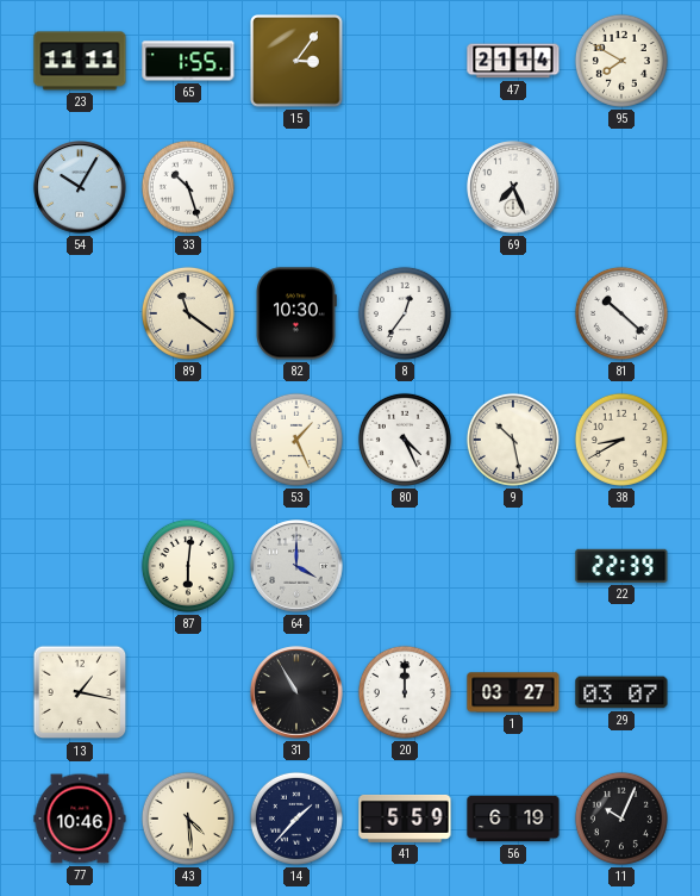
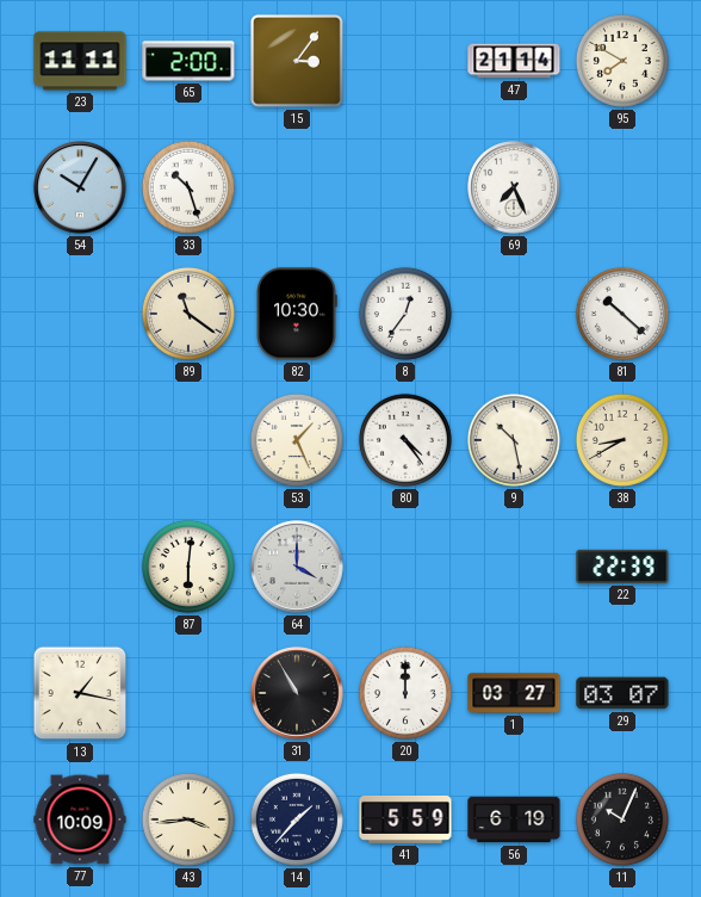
65: 1:55 -> 2:00 (188, 61)
80: 4:26 -> 4:24 (405, 440)
77: 10:46 -> 10:09 (80, 819)
43: 4:29 -> 3:44 (188, 819)
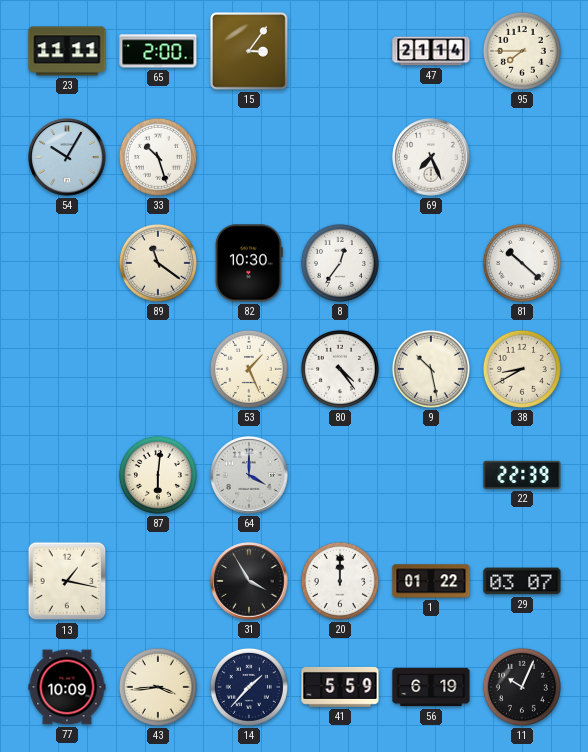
95: 7:50 -> 7:45 (522, 51)
31: 10:55 -> 3:55 (249, 581)
1: 03:27 -> 01:22 (431, 581)
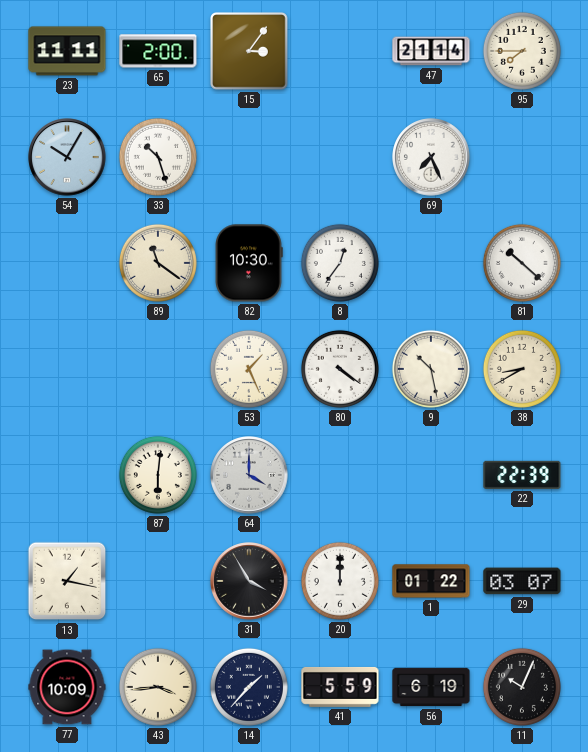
80: 4:24 -> 4:21 (340, 369)
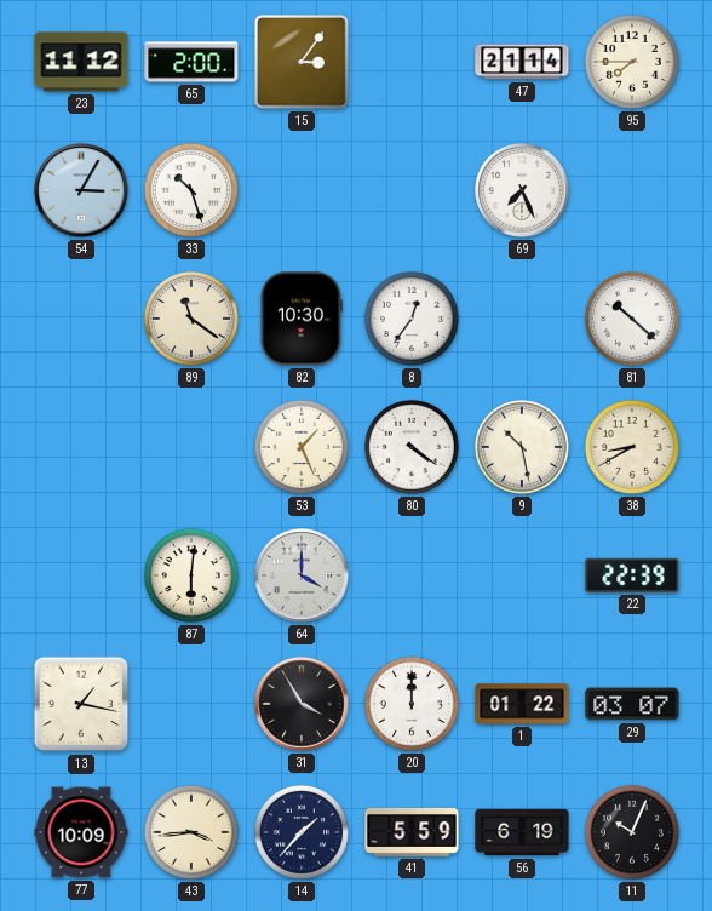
23: 11:11 -> 11:12 (81, 62)
54: 10:05 -> 3:05 (81, 190)
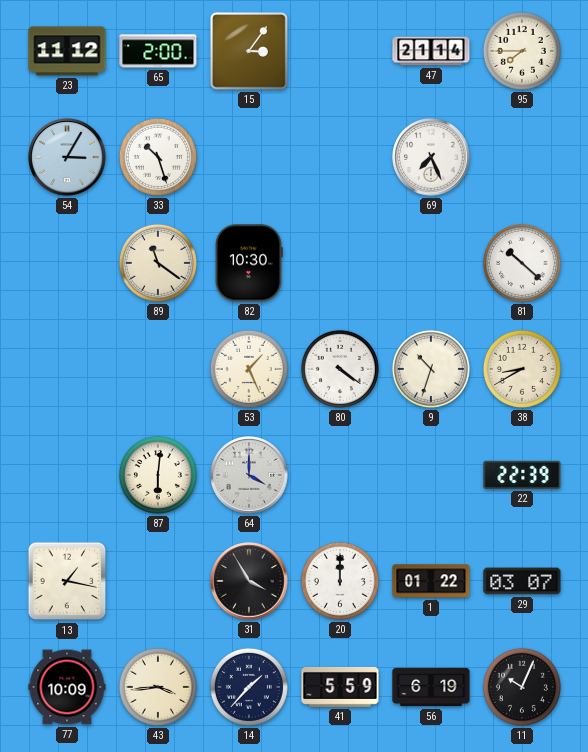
8: 12:36 -> none (412, 319)
9: 10:28 -> 10:33 (431, 369)
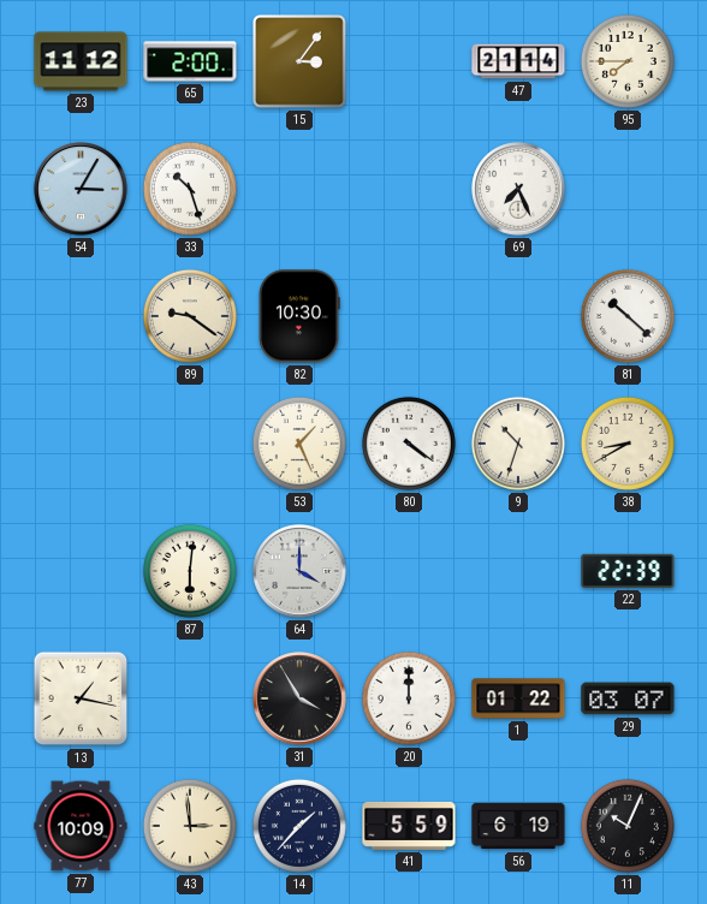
89: 11:21 -> 9:21 (190, 316)
43: 3:44 -> 2:59 (190, 826)
